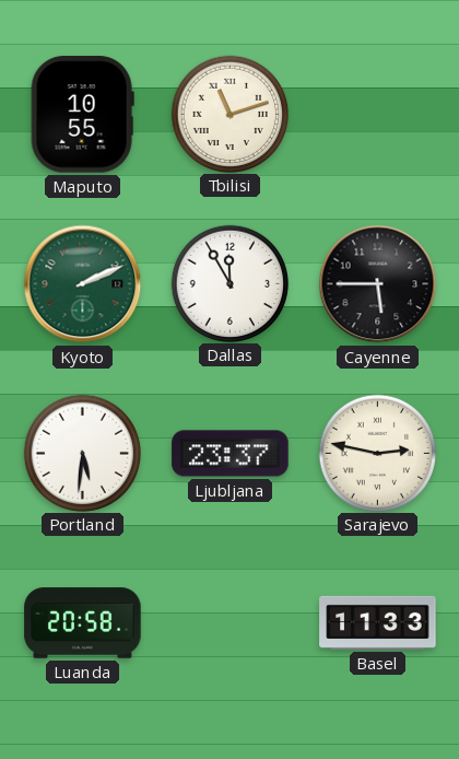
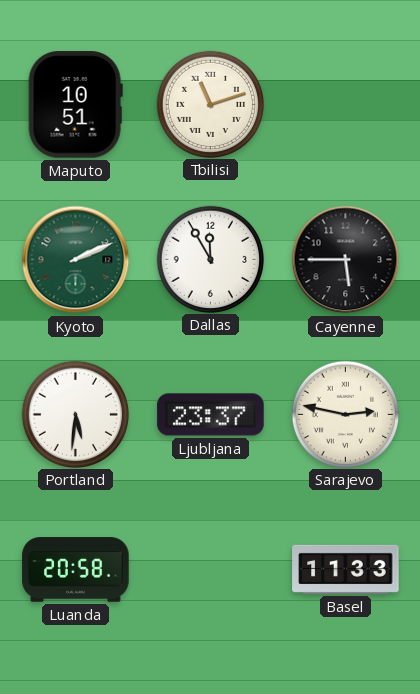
Maputo: 10:55 -> 10:51 (75, 105)
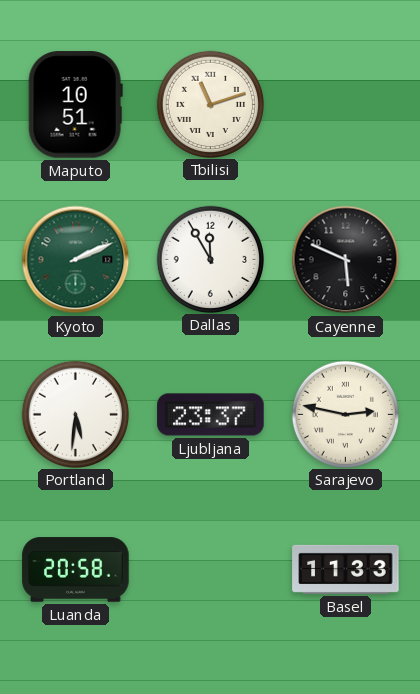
Cayenne: 5:45 -> 5:49 (346, 260)
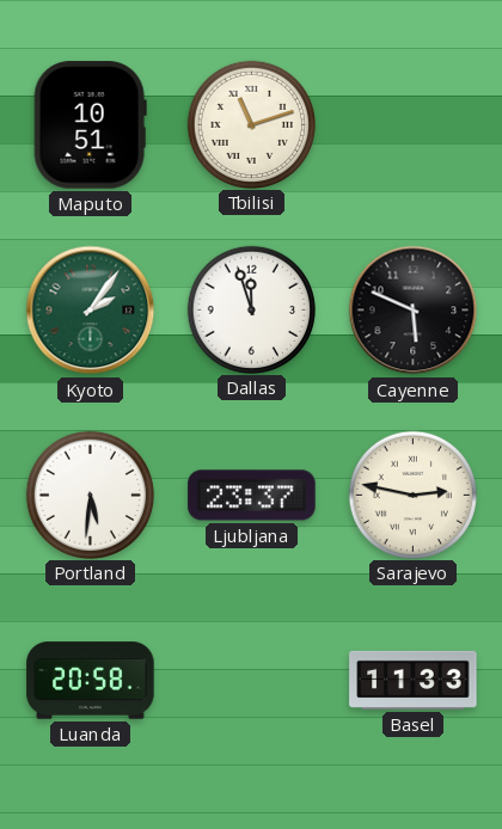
Kyoto: 2:11 -> 2:06 (91, 311)
Dallas: 11:55 -> 11:57 (251, 309)
